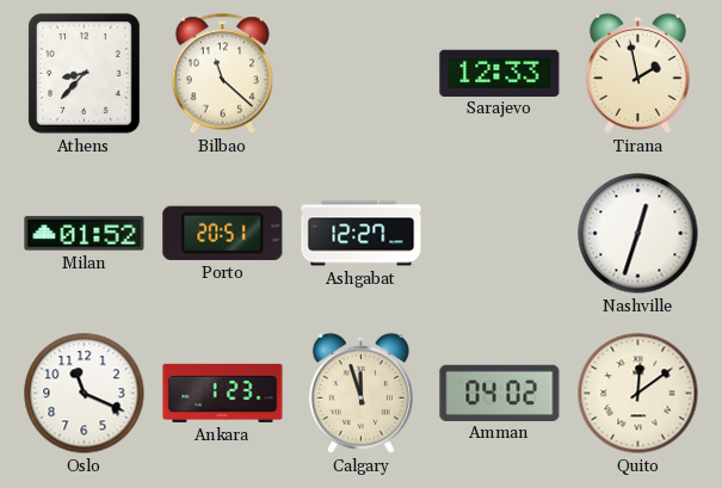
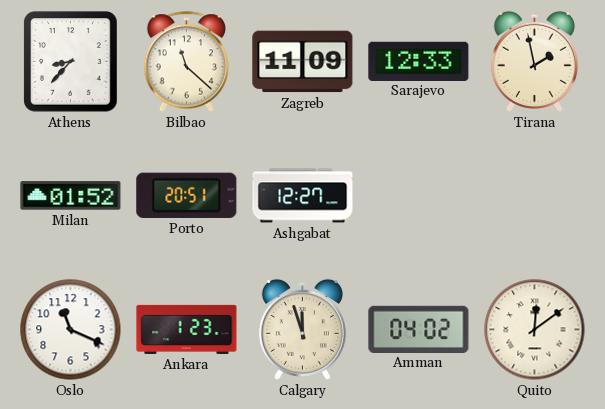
Zagreb: none -> 11:09 (303, 62)
Nashville: 12:33 -> none (638, 234)
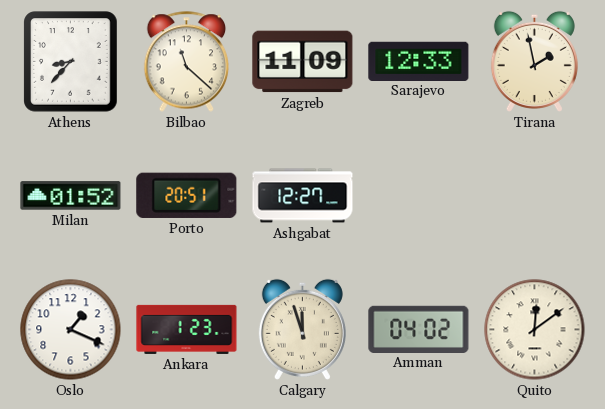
Oslo: 11:19 -> 1:19 (71, 330)
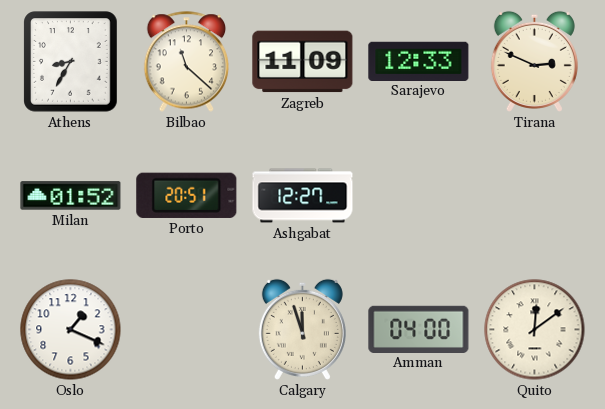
Athens: 8:37 -> 8:35 (71, 62)
Tirana: 1:58 -> 2:49 (534, 61)
Ankara: 1:23 -> none (187, 329)
Amman: 04:02 -> 04:00 (419, 329)
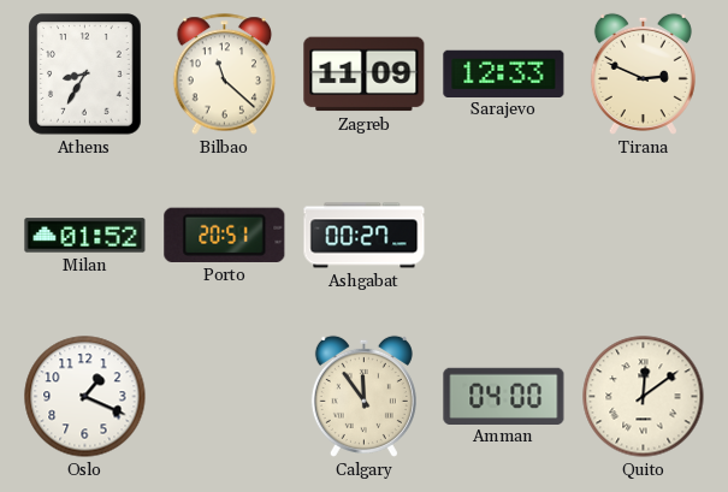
Ashgabat: 12:27 -> 00:27 (365, 236)
Calgary: 11:57 -> 11:54 (363, 396)
